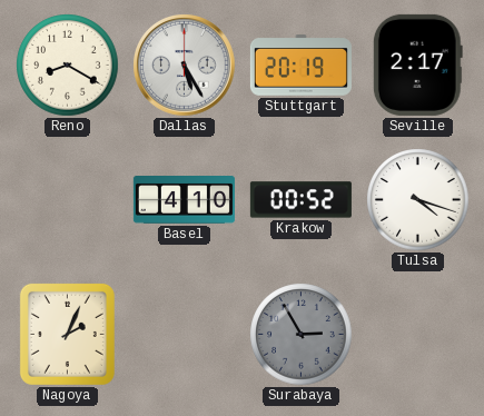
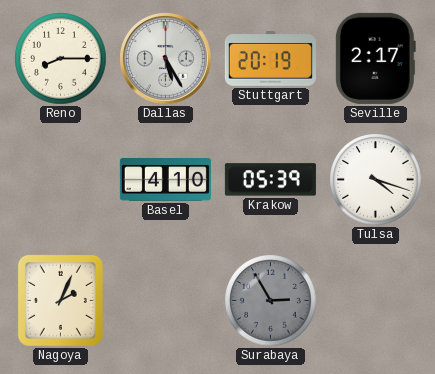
Reno: 8:20 -> 8:15 (61, 59)
Krakow: 00:52 -> 05:39 (270, 180)
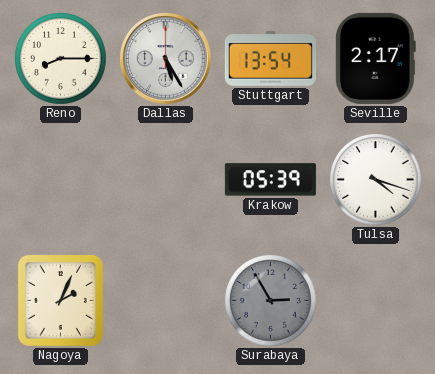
Stuttgart: 20:19 -> 13:54 (270, 59)
Basel: 4:10 -> none (165, 180)
